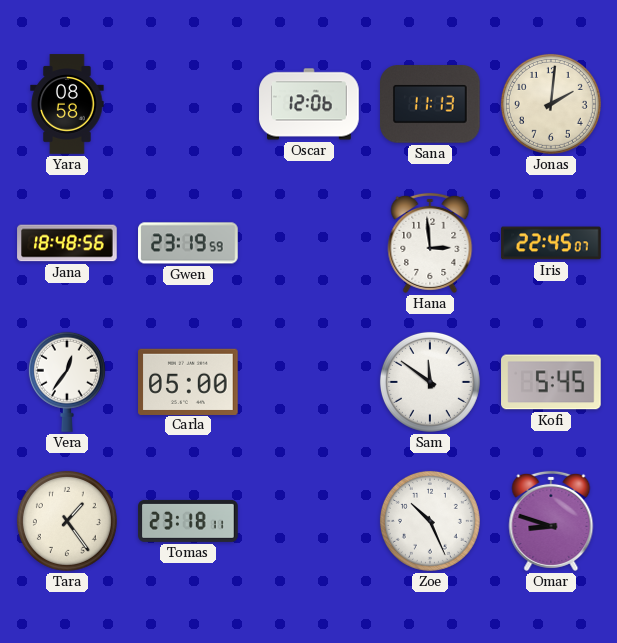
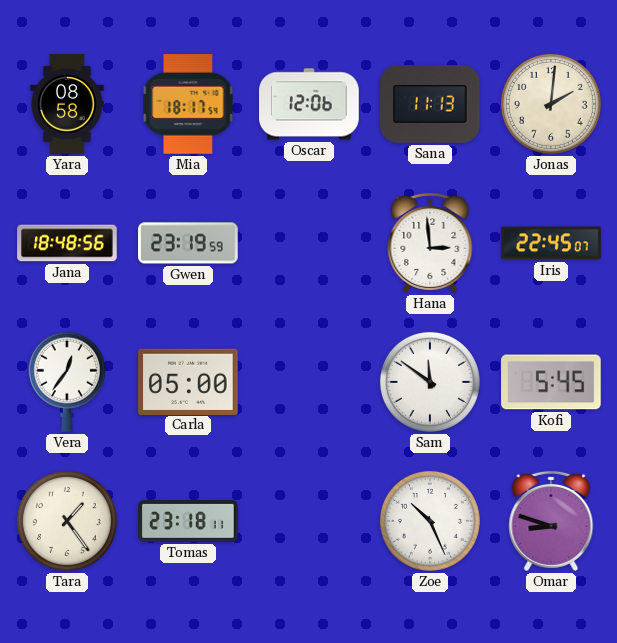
Mia: none -> 18:17 (188, 104)
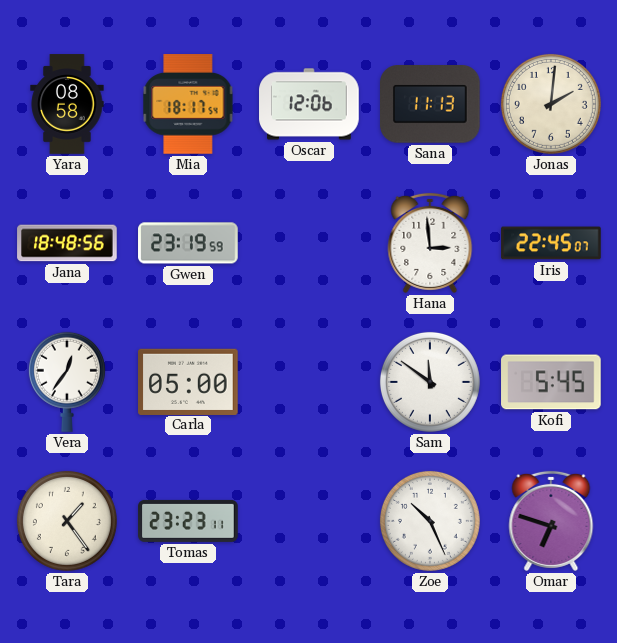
Tomas: 23:18 -> 23:23 (188, 521)
Omar: 8:48 -> 6:48 (551, 521)
